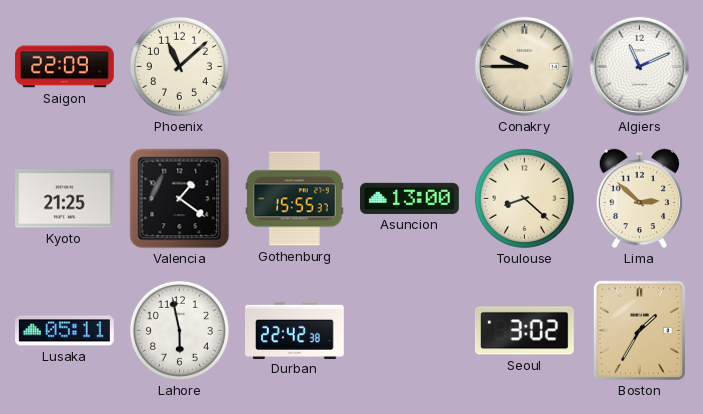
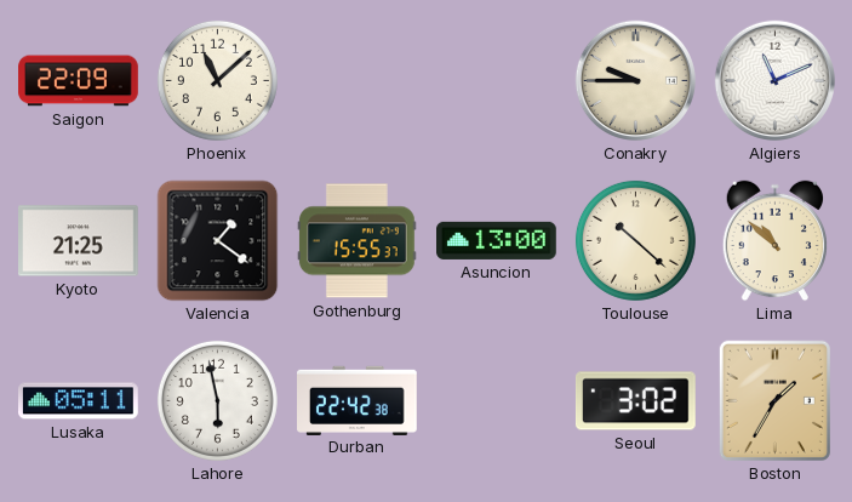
Toulouse: 8:22 -> 10:22 (635, 240)
Lima: 2:52 -> 10:52 (774, 241)
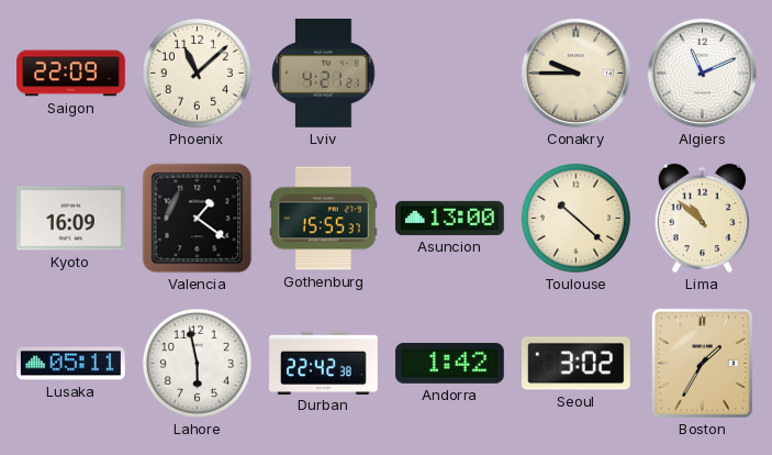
Lviv: none -> 4:21 (324, 74)
Kyoto: 21:25 -> 16:09 (71, 219)
Andorra: none -> 1:42 (450, 363)
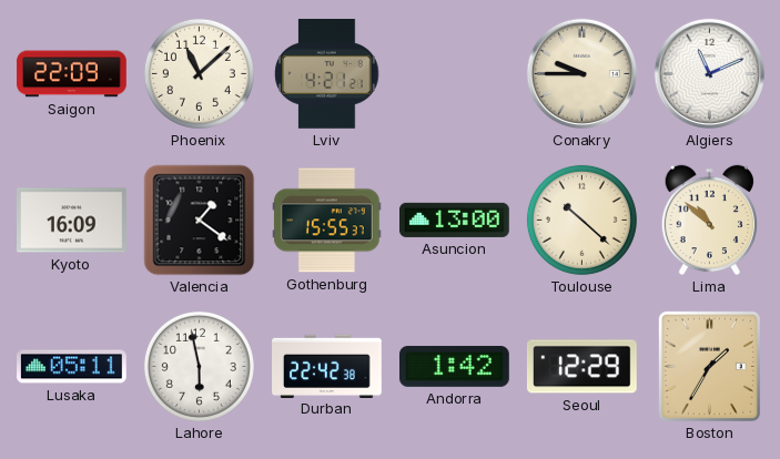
Seoul: 3:02 -> 12:29 (581, 367)
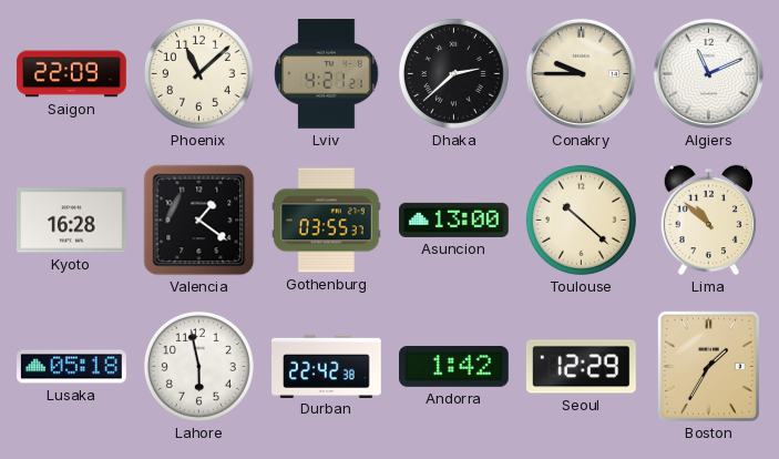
Dhaka: none -> 2:38 (453, 73)
Kyoto: 16:09 -> 16:28 (72, 221)
Gothenburg: 15:55 -> 03:55 (326, 221)
Lusaka: 05:11 -> 05:18 (72, 367)
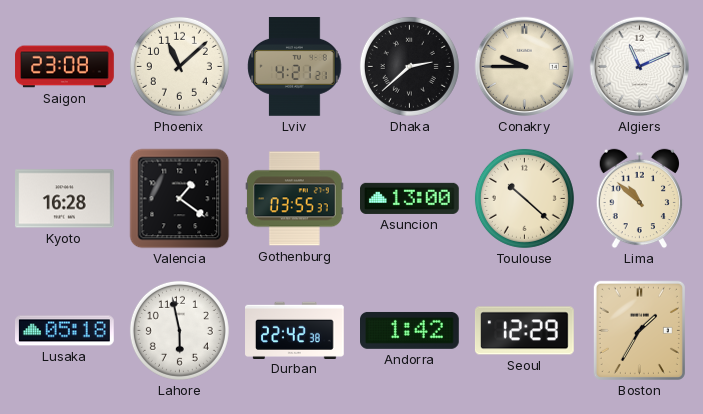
Saigon: 22:09 -> 23:08 (65, 67)
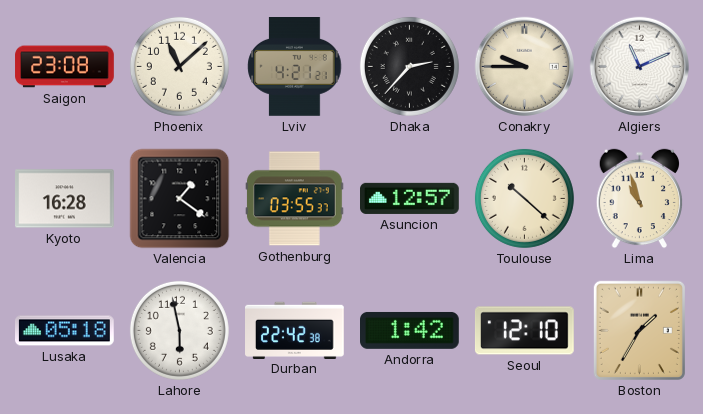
Dhaka: 2:38 -> 2:37 (409, 66)
Asuncion: 13:00 -> 12:57 (410, 198)
Lima: 10:52 -> 10:57 (639, 199)
Seoul: 12:29 -> 12:10 (524, 331)
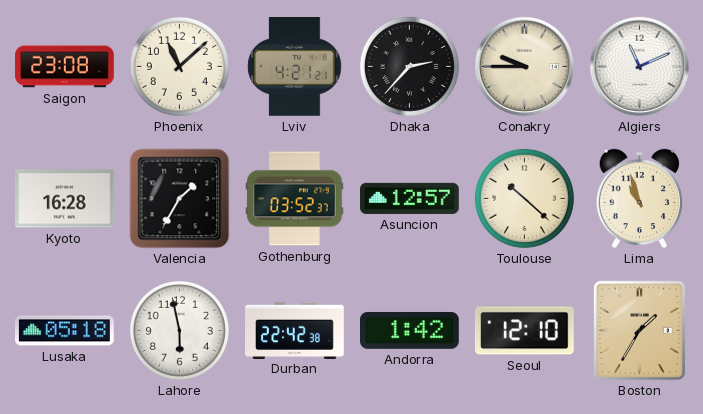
Valencia: 1:21 -> 1:35 (180, 199)
Gothenburg: 03:55 -> 03:52 (294, 199)
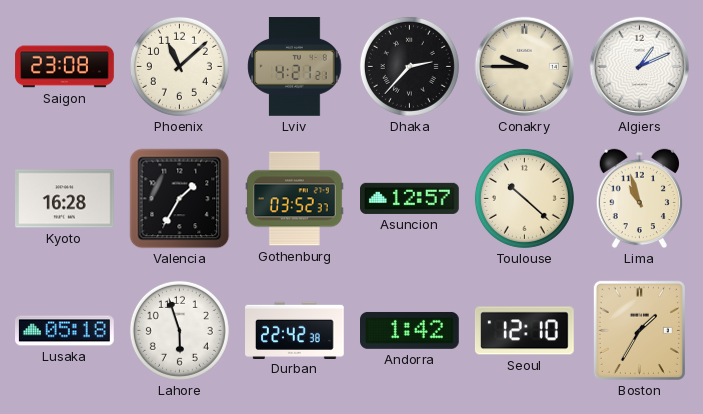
Algiers: 11:11 -> 1:11 (639, 66)
Lahore: 5:58 -> 5:57 (179, 330)
